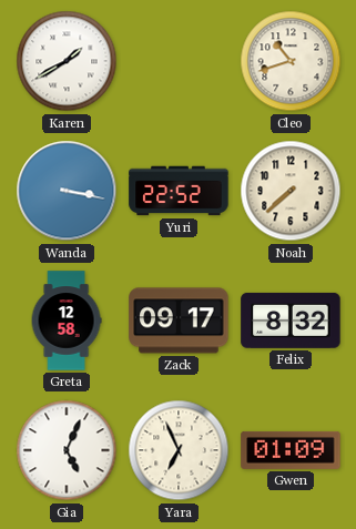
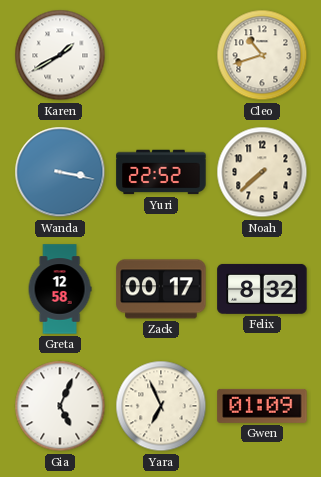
Zack: 09:17 -> 00:17 (161, 289)
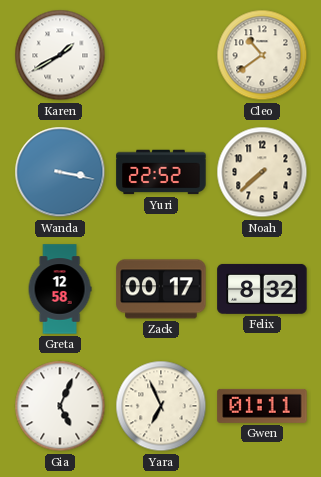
Cleo: 10:42 -> 10:39 (262, 55)
Gwen: 01:09 -> 01:11 (262, 406)
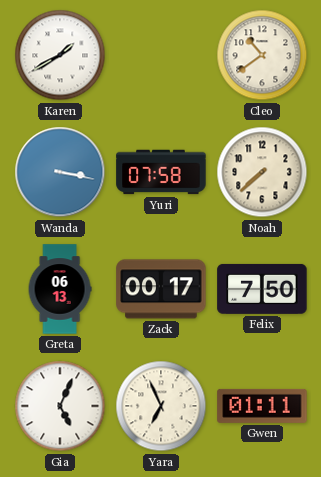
Yuri: 22:52 -> 07:58 (161, 172)
Greta: 12:58 -> 06:13 (60, 289)
Felix: 8:32 -> 7:50 (262, 289)
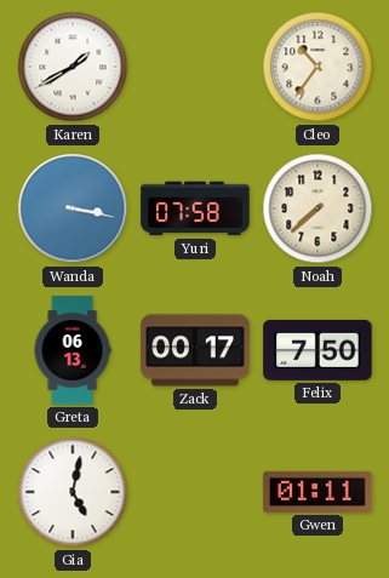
Cleo: 10:39 -> 10:36 (318, 67)
Gia: 5:04 -> 5:02 (73, 492)
Yara: 6:56 -> none (161, 406)
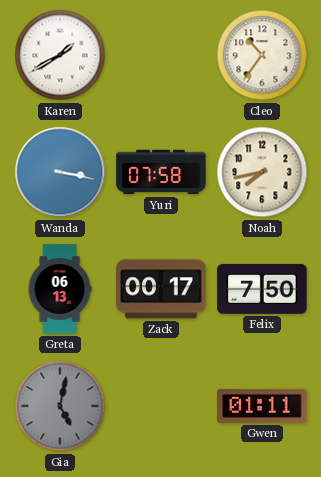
Noah: 7:38 -> 7:43 (262, 172)
Gia dial: white -> grey (60, 406)
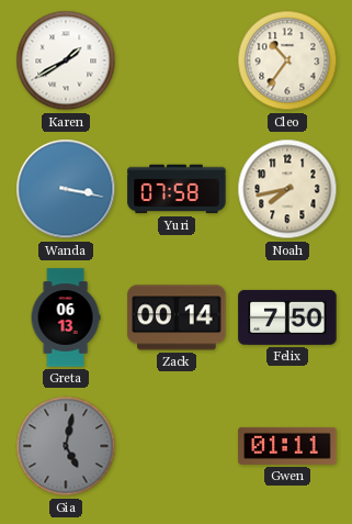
Zack: 00:17 -> 00:14 (177, 317)
